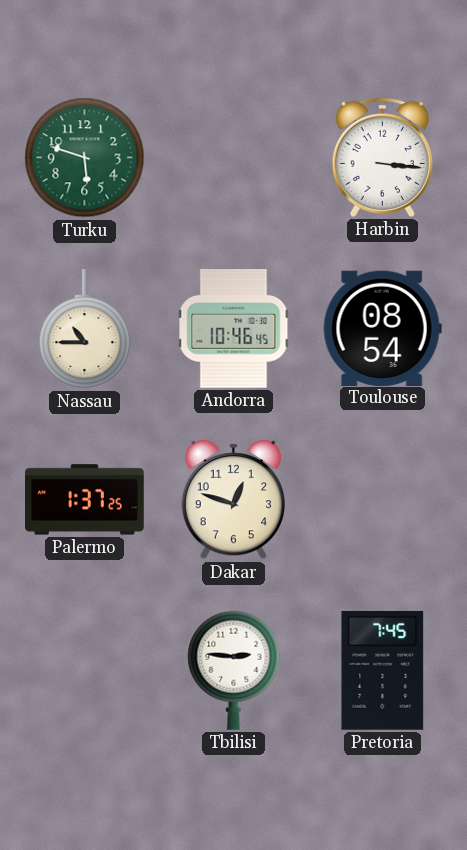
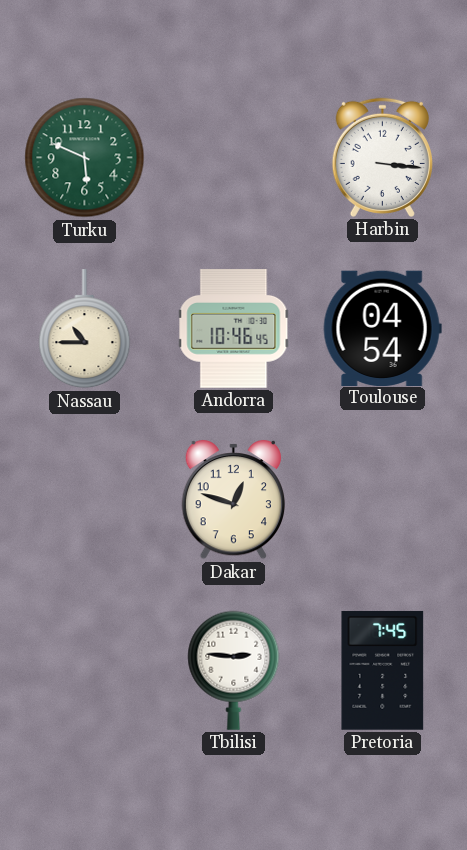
Turku: 5:48 -> 5:49 (85, 158)
Toulouse: 08:54 -> 04:54 (382, 328)
Palermo: 1:37 -> none (85, 500)
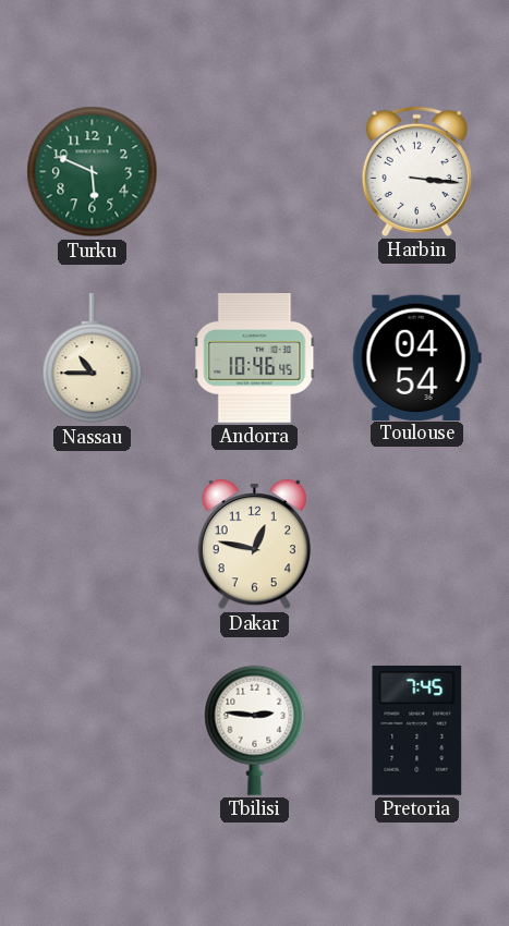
Dakar: 12:48 -> 12:47 (254, 545)
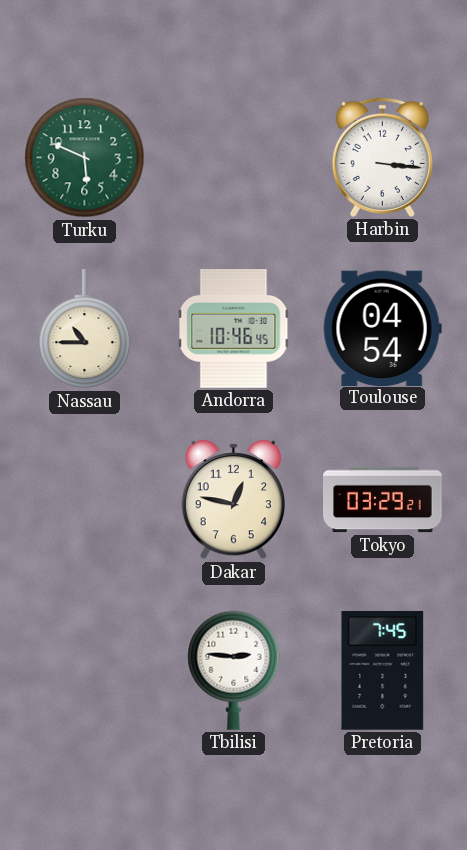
Tokyo: none -> 03:29 (383, 500)
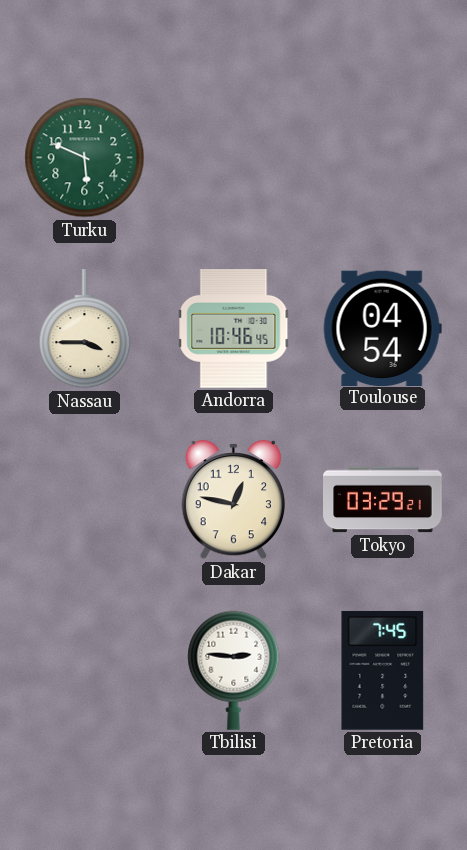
Harbin: 3:16 -> none (382, 157)
Nassau: 10:45 -> 3:45 (85, 329)
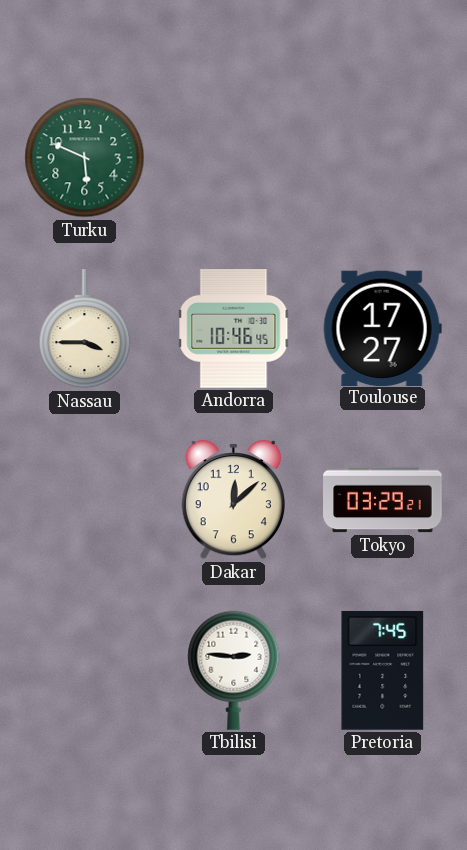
Toulouse: 04:54 -> 17:27 (382, 328)
Dakar: 12:47 -> 12:08 (233, 500)
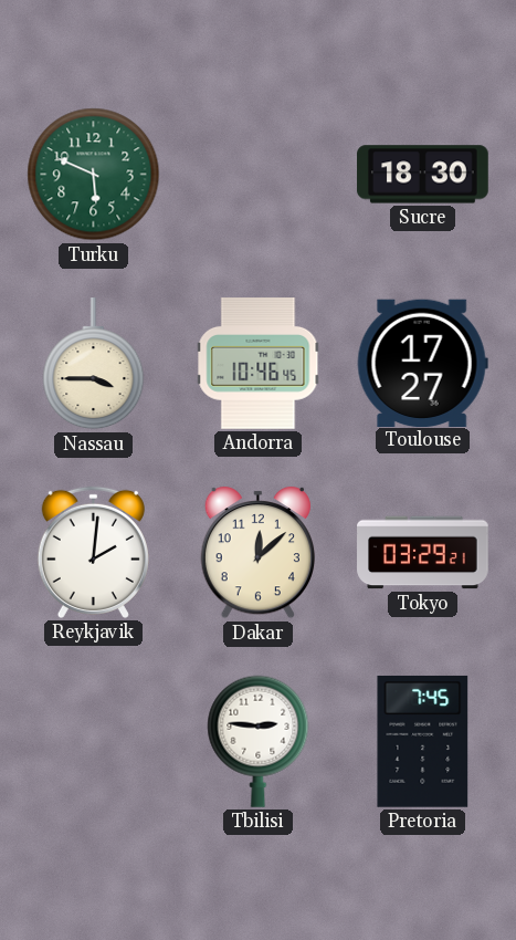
Sucre: none -> 18:30 (423, 175)
Reykjavik: none -> 2:01 (93, 552)
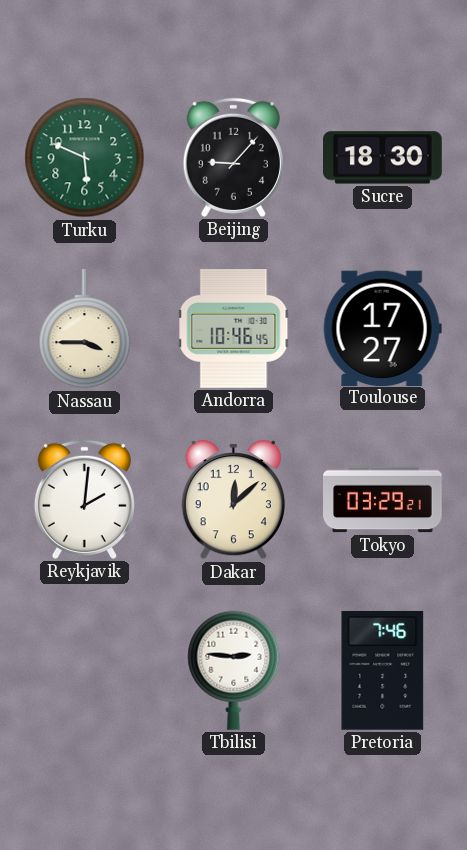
Beijing: none -> 9:07 (233, 157)
Pretoria: 7:45 -> 7:46 (383, 670)
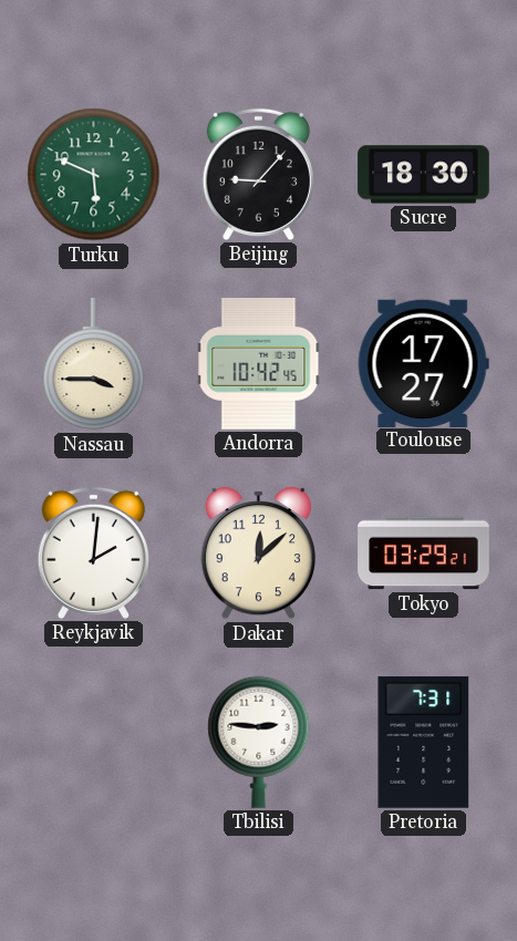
Andorra: 10:46 -> 10:42 (259, 364)
Pretoria: 7:46 -> 7:31 (424, 742)
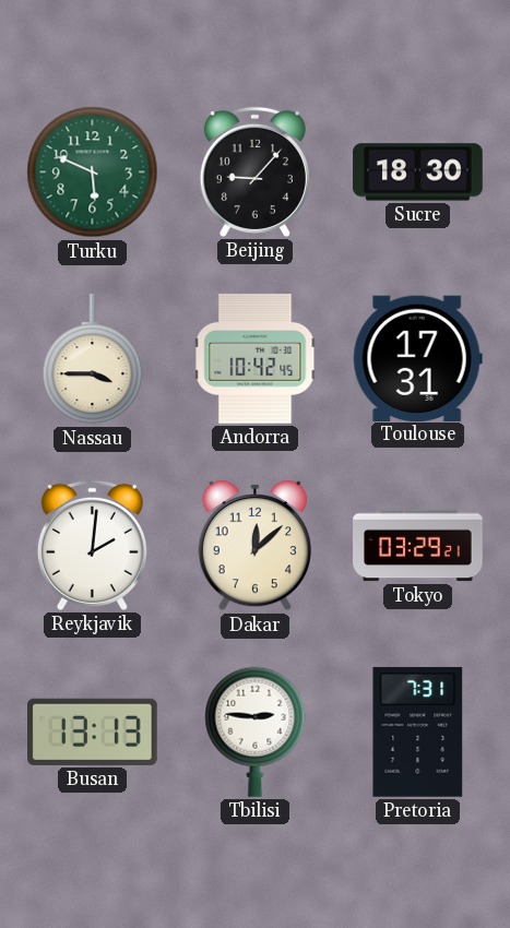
Toulouse: 17:27 -> 17:31 (417, 358)
Busan: none -> 13:13 (93, 731)
